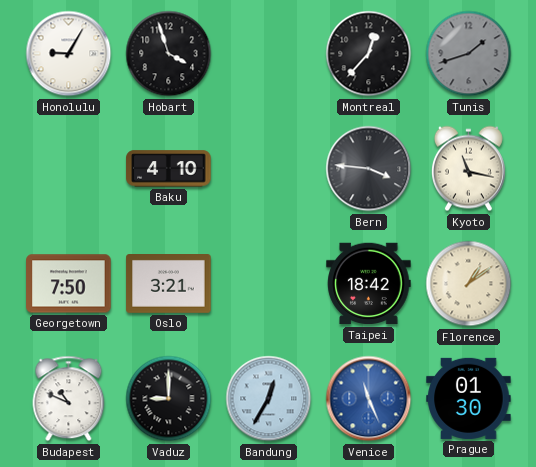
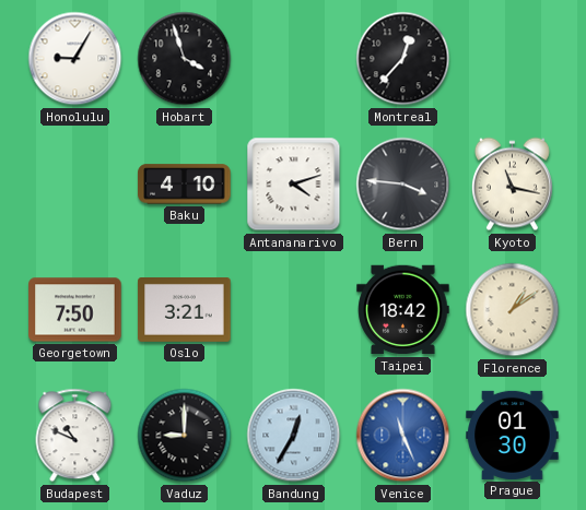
Tunis: 1:42 -> none (469, 54)
Antananarivo: none -> 4:12 (294, 185)
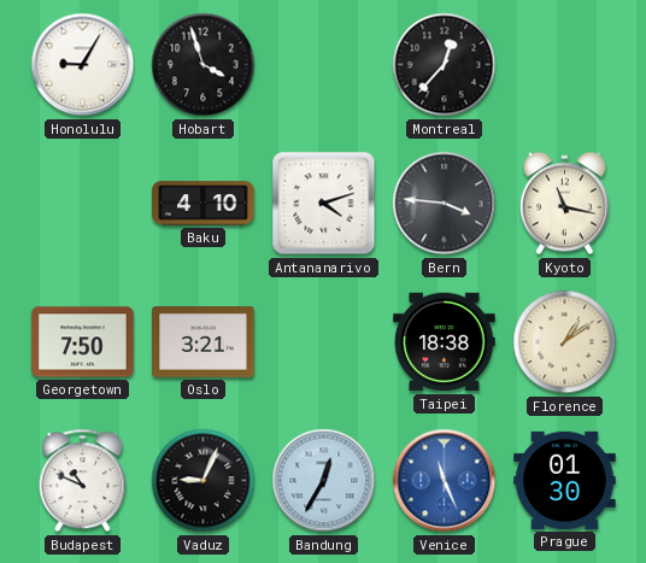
Taipei: 18:42 -> 18:38 (445, 342)
Vaduz: 9:00 -> 9:04 (204, 481)
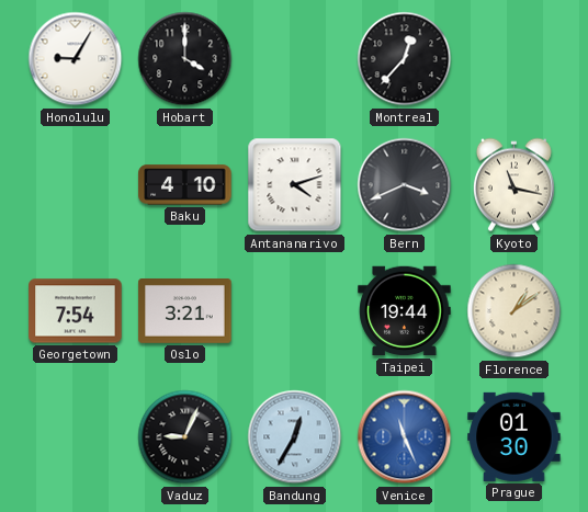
Hobart: 3:57 -> 4:00 (185, 59)
Bern: 3:46 -> 3:41 (405, 185)
Georgetown: 7:50 -> 7:54 (76, 311)
Taipei: 18:38 -> 19:44 (405, 311)
Budapest: 10:49 -> none (83, 481)
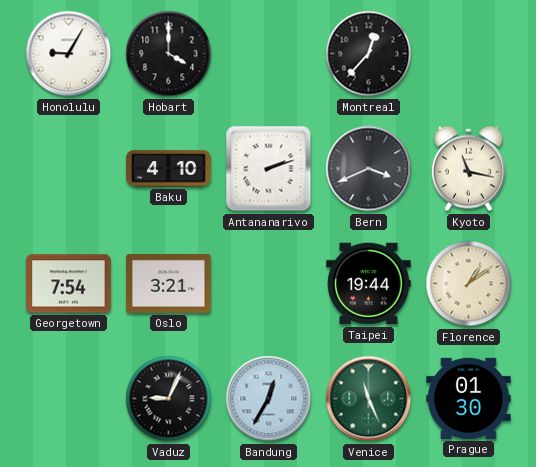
Antananarivo: 4:12 -> 2:12 (269, 169)
Venice dial: blue -> green (369, 399)
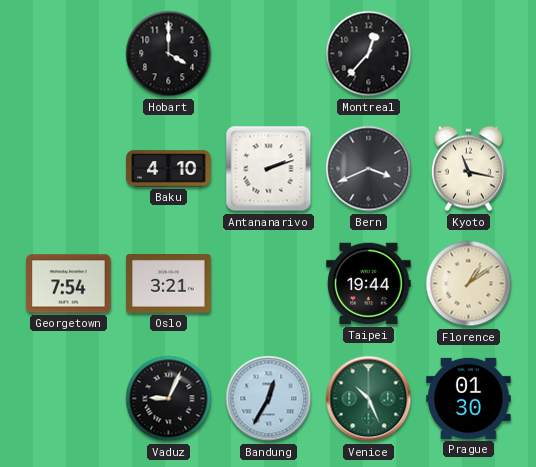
Honolulu: 9:05 -> none (69, 54)
Venice: 11:26 -> 10:26 (369, 399)
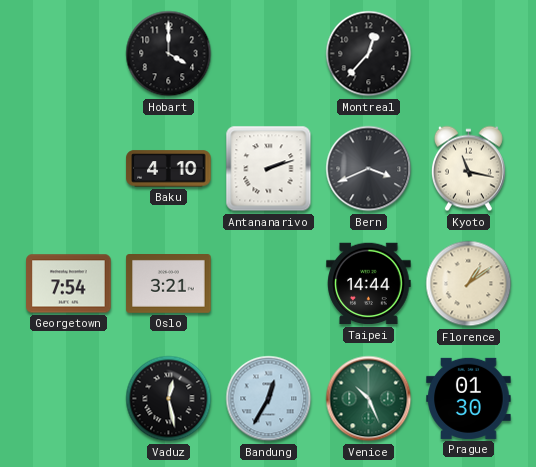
Taipei: 19:44 -> 14:44 (369, 284)
Vaduz: 9:04 -> 12:28 (169, 399)
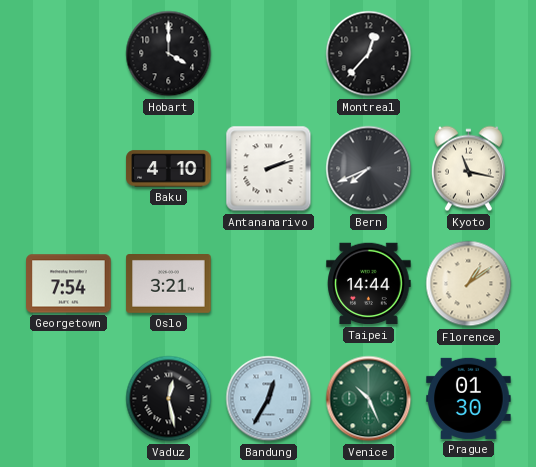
Bern: 3:41 -> 7:41 (369, 169)
